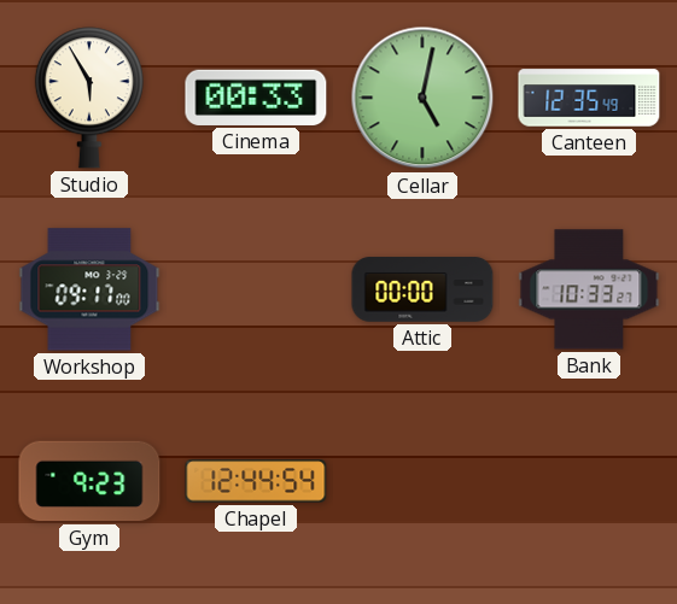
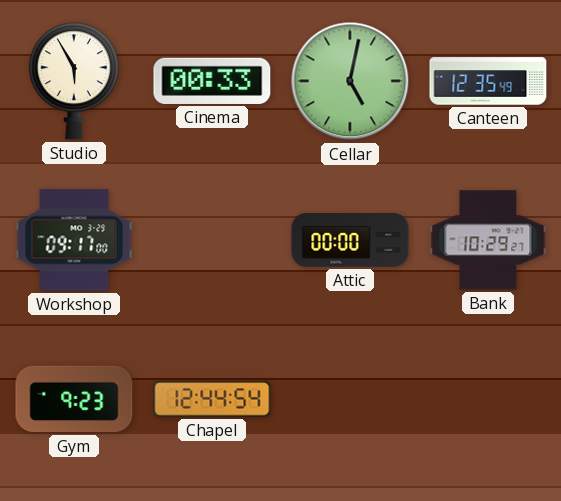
Bank: 10:33 -> 10:29 (488, 240)
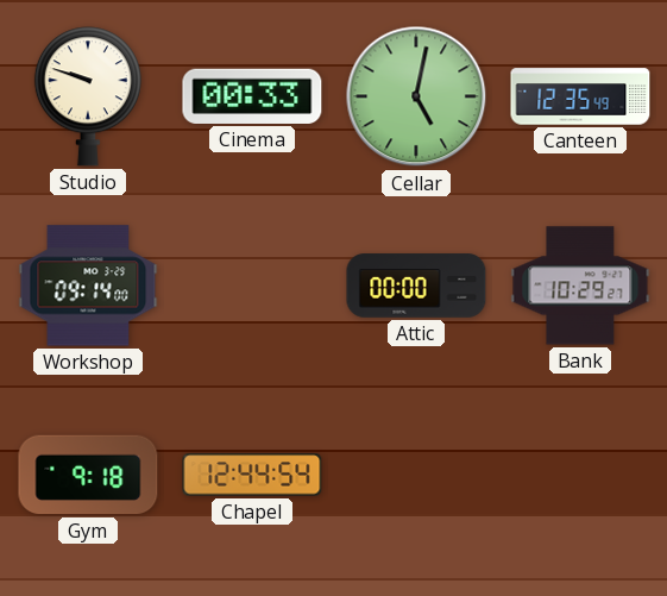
Studio: 5:55 -> 9:48 (88, 96)
Workshop: 09:17 -> 09:14 (88, 286)
Gym: 9:23 -> 9:18 (88, 475)
